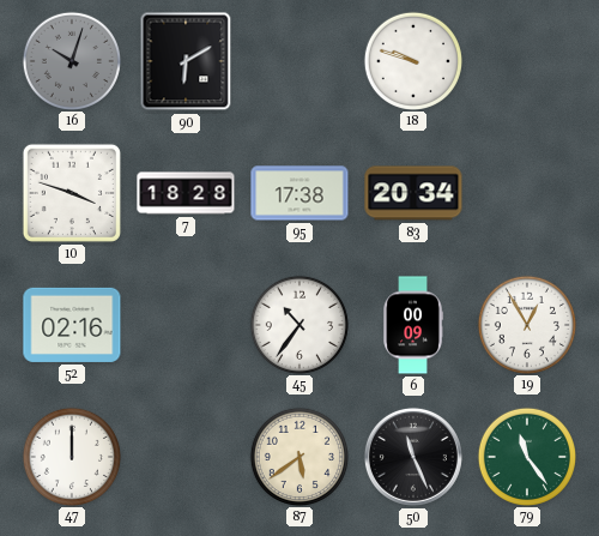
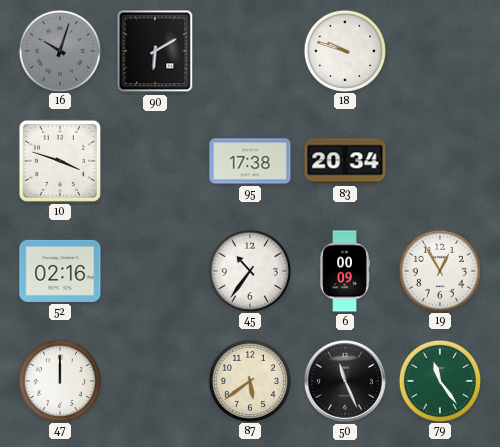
7: 18:28 -> none (186, 193)
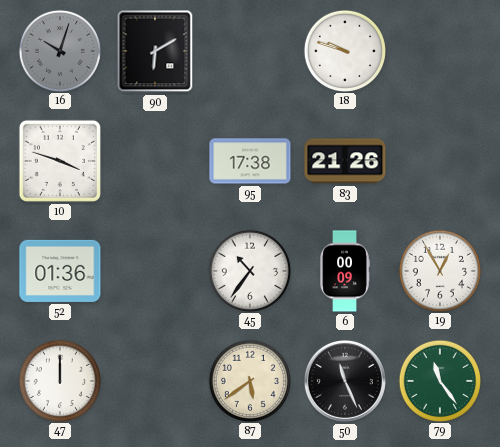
83: 20:34 -> 21:26 (345, 161)
52: 02:16 -> 01:36 (60, 271)
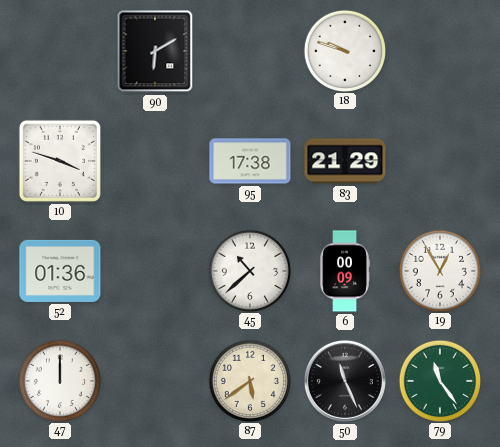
16: 10:03 -> none (59, 50)
83: 21:26 -> 21:29 (345, 161)
45: 10:36 -> 10:38 (249, 270)
